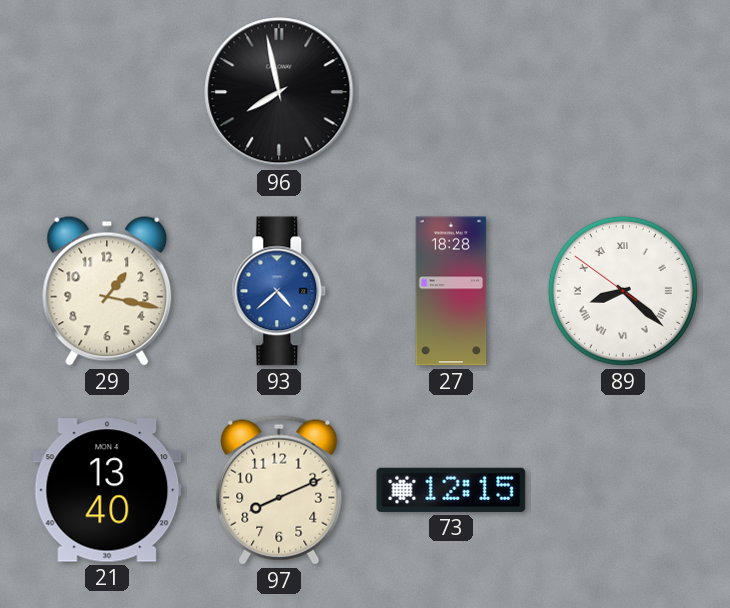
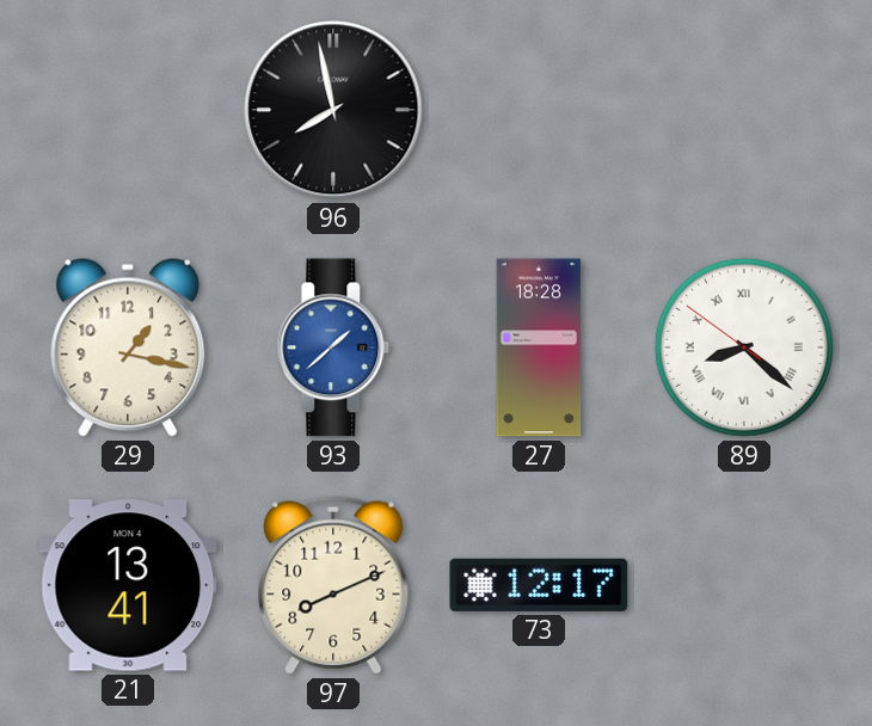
93: 4:38 -> 1:38 (333, 347)
21: 13:40 -> 13:41 (128, 585)
73: 12:15 -> 12:17 (539, 585)
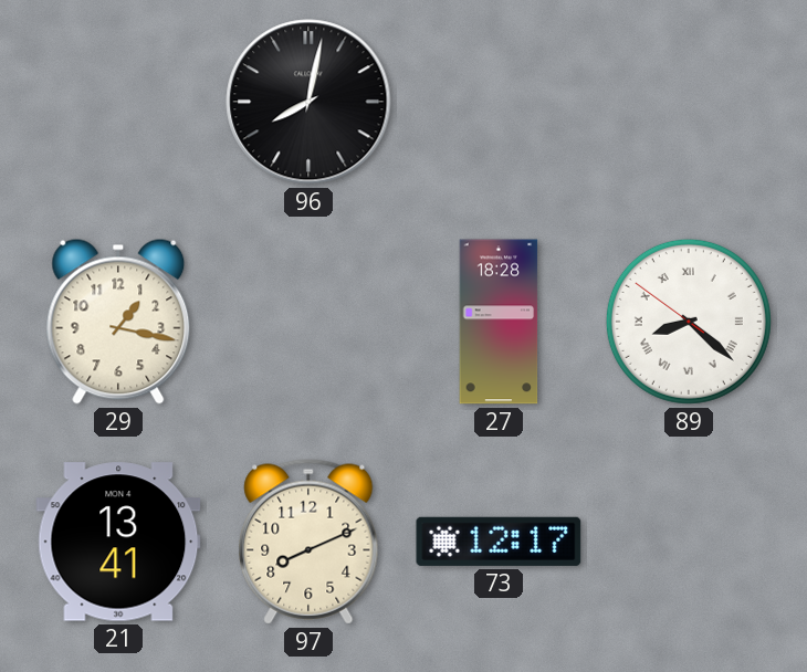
96: 7:58 -> 8:02 (308, 102)
93: 1:38 -> none (333, 347)
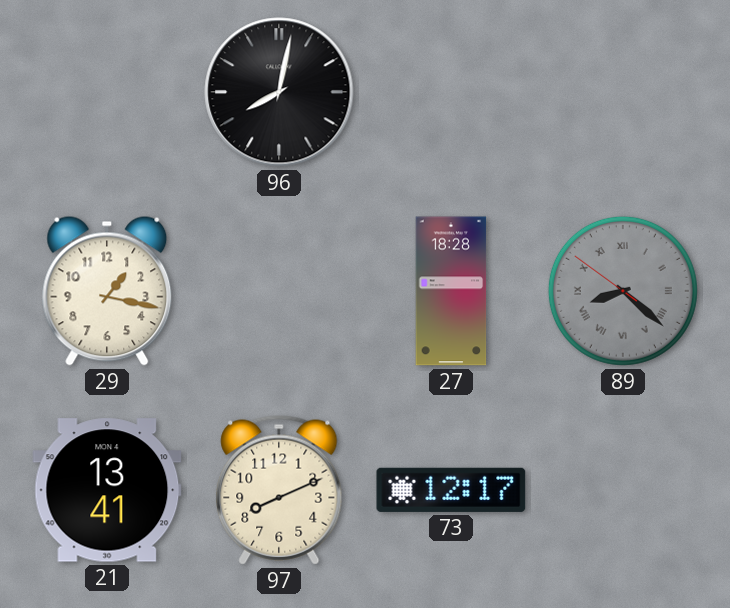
89 dial: white -> grey (623, 291)
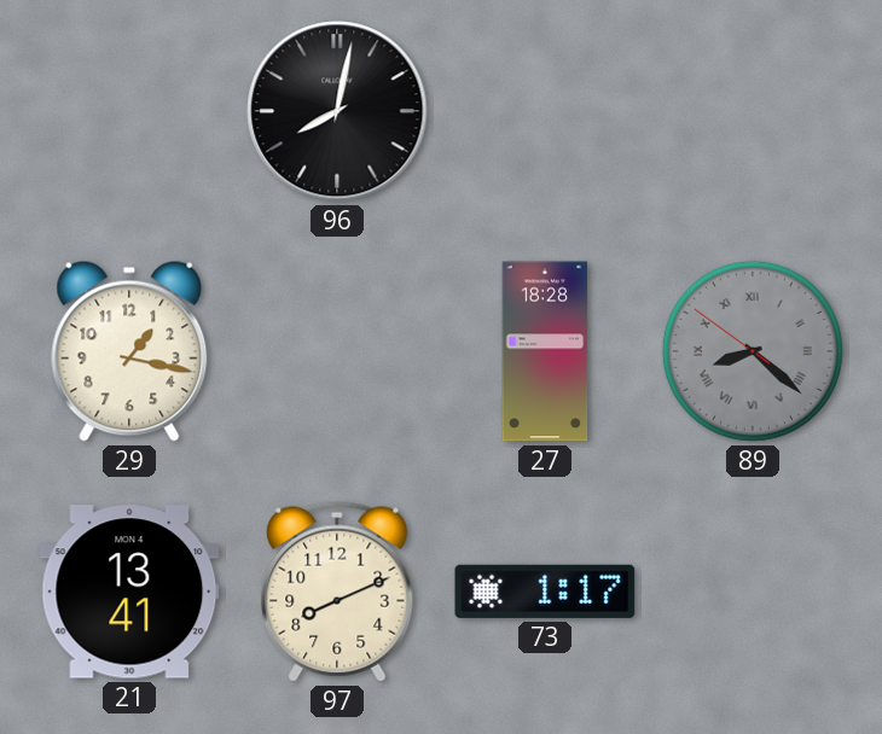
73: 12:17 -> 1:17 (545, 592)
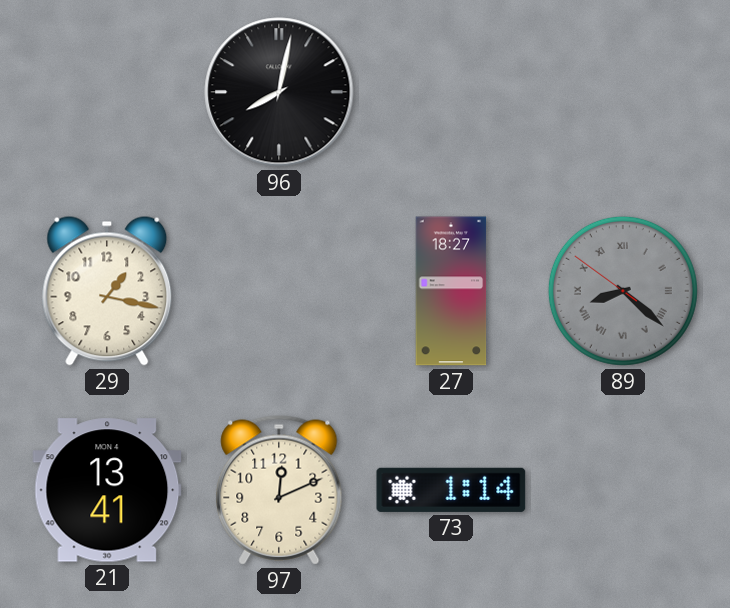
27: 18:28 -> 18:27 (451, 291)
97: 8:11 -> 12:11 (279, 490)
73: 1:17 -> 1:14 (451, 490)
